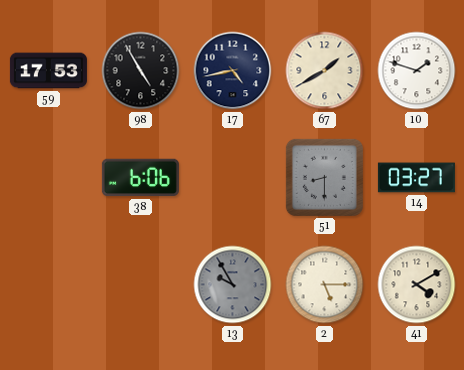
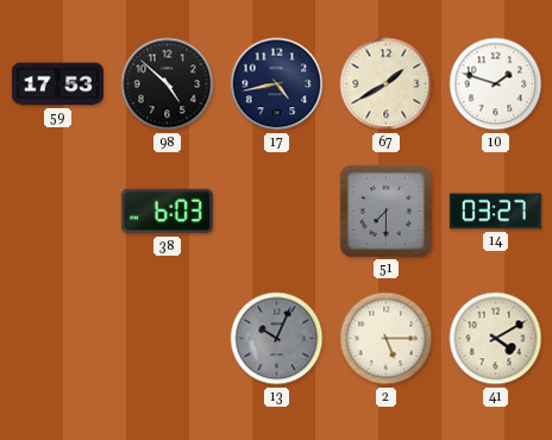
98: 4:55 -> 4:52 (168, 84)
38: 6:06 -> 6:03 (167, 212)
51: 8:30 -> 7:30 (385, 210)
13: 9:55 -> 10:04 (277, 339)
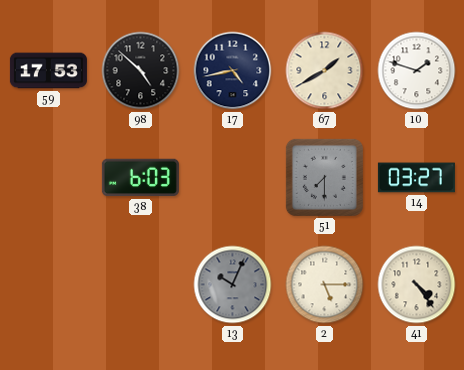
41: 4:10 -> 4:24 (417, 285)
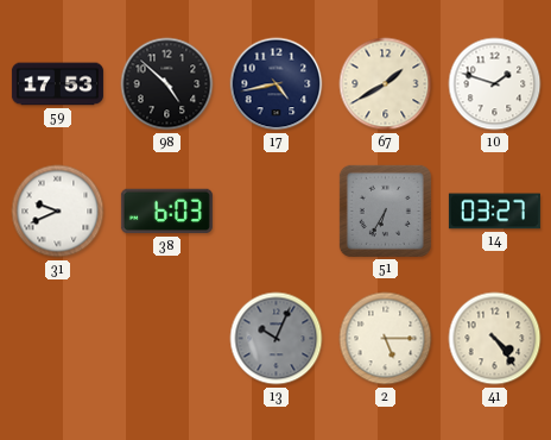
31: none -> 9:41 (58, 212)
51: 7:30 -> 6:35 (385, 210)
